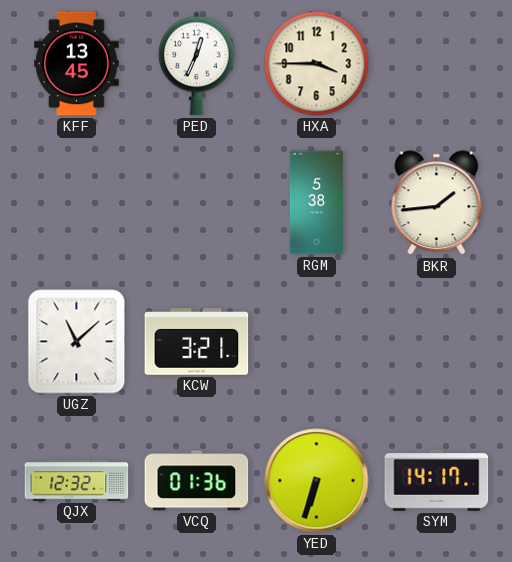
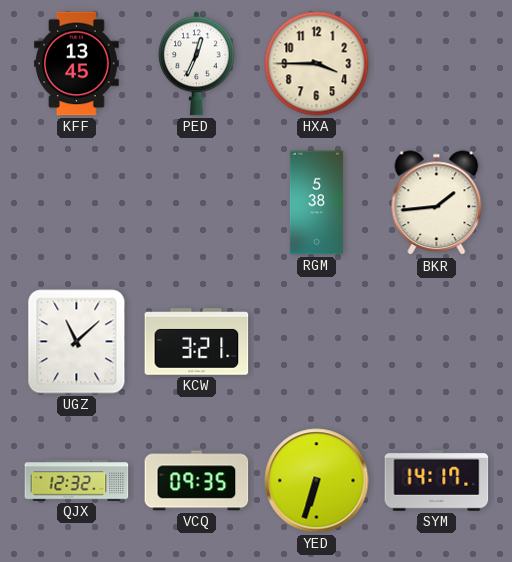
VCQ: 01:36 -> 09:35 (197, 481)
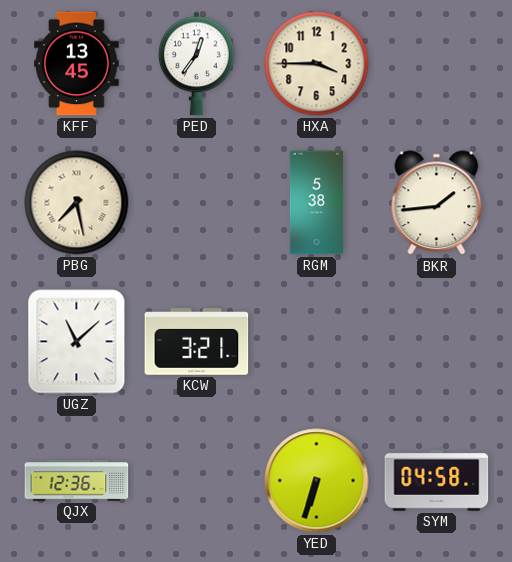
PED: 12:34 -> 12:36 (197, 64)
PBG: none -> 7:28 (77, 203)
QJX: 12:32 -> 12:36 (77, 481)
VCQ: 09:35 -> none (197, 481)
SYM: 14:17 -> 04:58 (437, 480)
